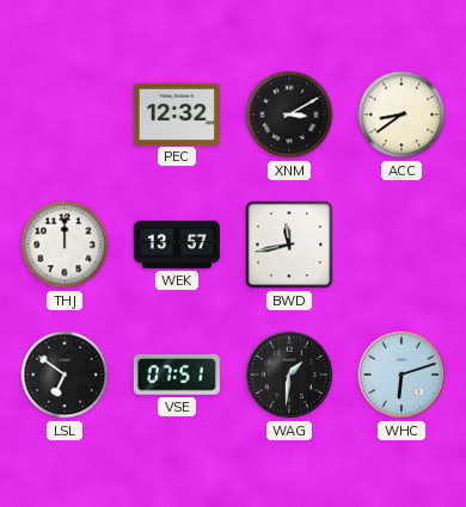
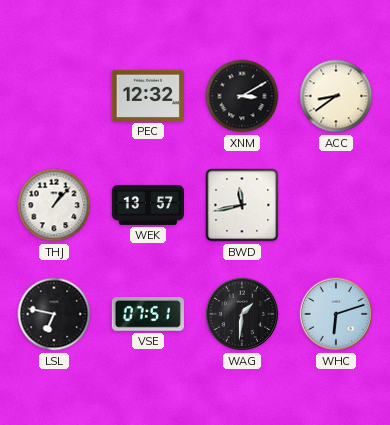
THJ: 12:00 -> 1:07 (54, 205)
LSL: 6:51 -> 6:47 (54, 314)
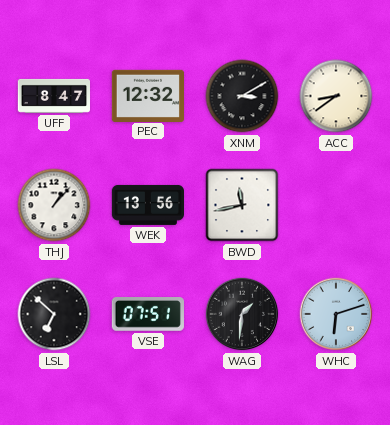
UFF: none -> 8:47 (53, 96)
WEK: 13:57 -> 13:56 (147, 205)
LSL: 6:47 -> 6:52 (54, 314)
